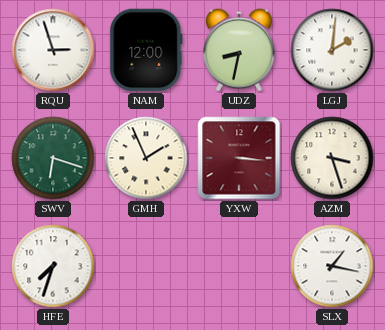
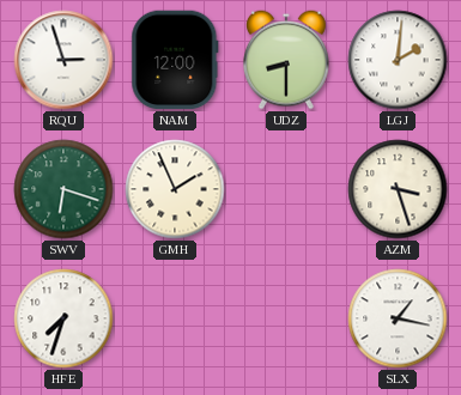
UDZ: 8:32 -> 8:30 (286, 60)
YXW: 3:16 -> none (239, 158)
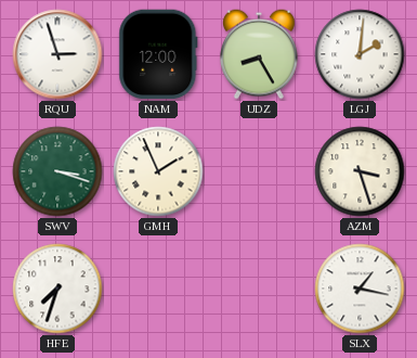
UDZ: 8:30 -> 8:25 (259, 54)
SWV: 6:18 -> 3:18 (57, 171)
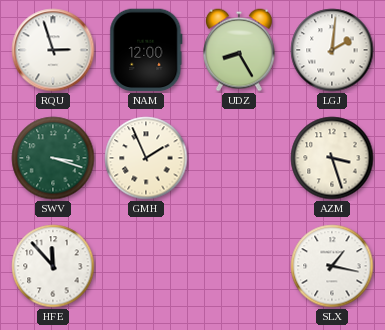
HFE: 7:33 -> 11:53 (53, 266)
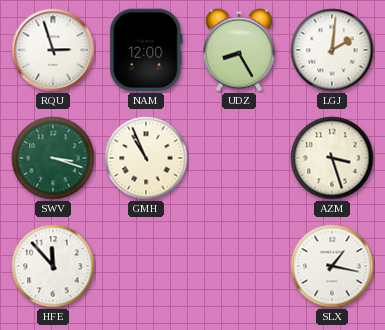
GMH: 1:56 -> 10:56 (146, 158)
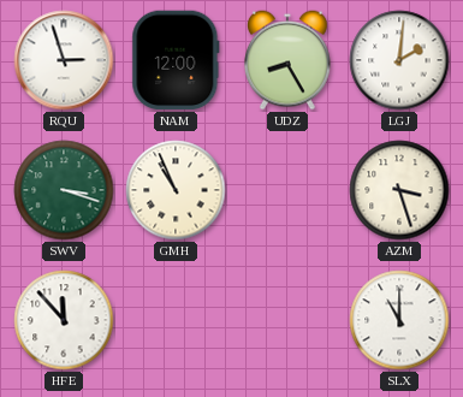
SLX: 1:17 -> 11:00 (399, 320)
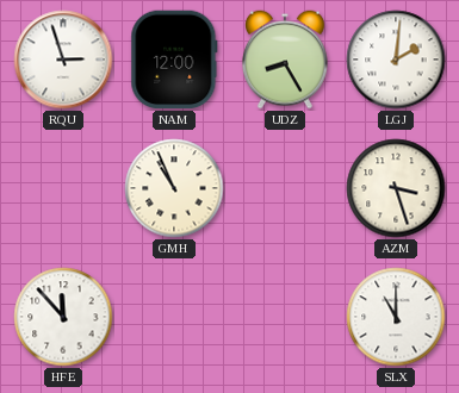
SWV: 3:18 -> none (64, 190)
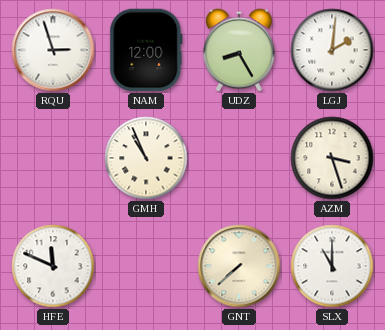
HFE: 11:53 -> 11:49 (53, 266)
GNT: none -> 7:38 (239, 266)
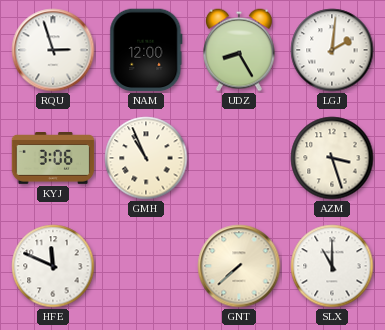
KYJ: none -> 3:06 (53, 158)
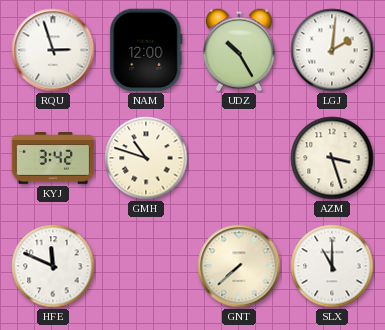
UDZ: 8:25 -> 10:25 (239, 50)
KYJ: 3:06 -> 3:42 (53, 158)
GMH: 10:56 -> 10:48 (146, 158)
